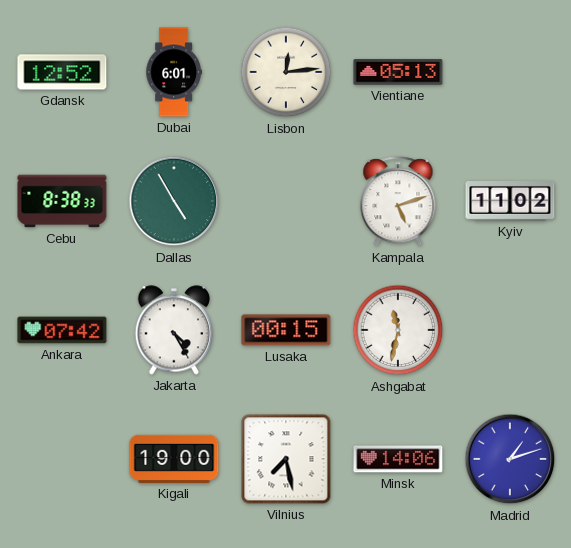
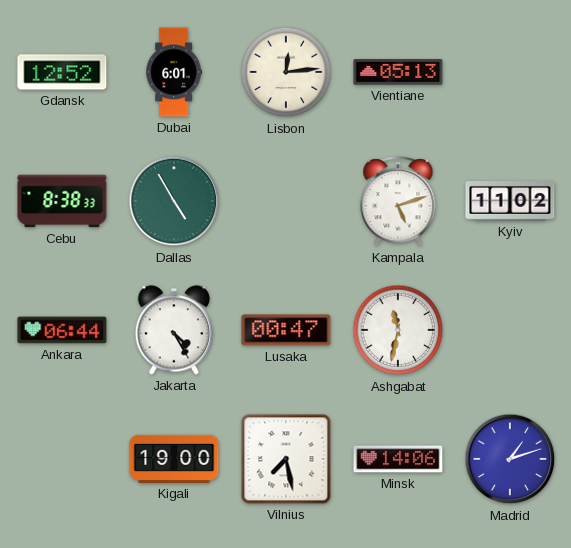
Ankara: 07:42 -> 06:44 (62, 330)
Lusaka: 00:15 -> 00:47 (286, 330)
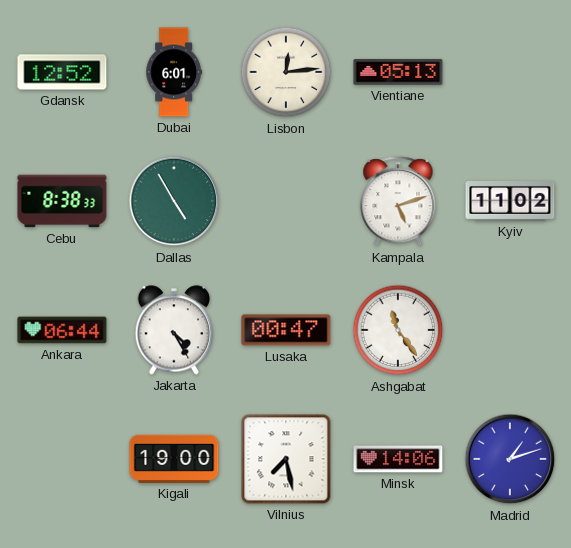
Ashgabat: 11:32 -> 11:24 (398, 330)
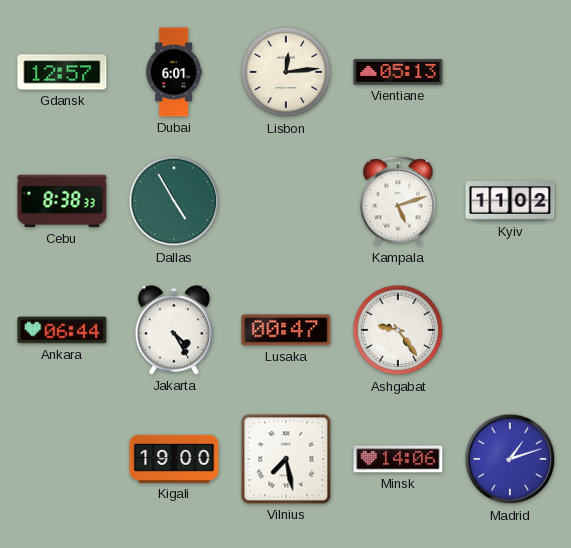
Gdansk: 12:52 -> 12:57 (62, 72)
Ashgabat: 11:24 -> 9:24 (398, 330)
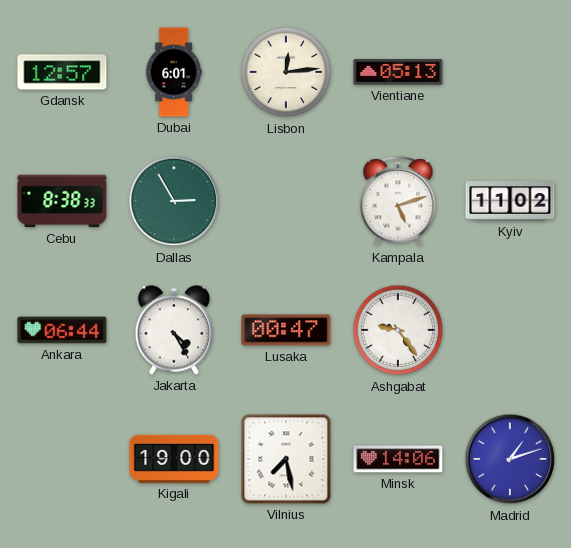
Dallas: 4:55 -> 2:55 (174, 201)
